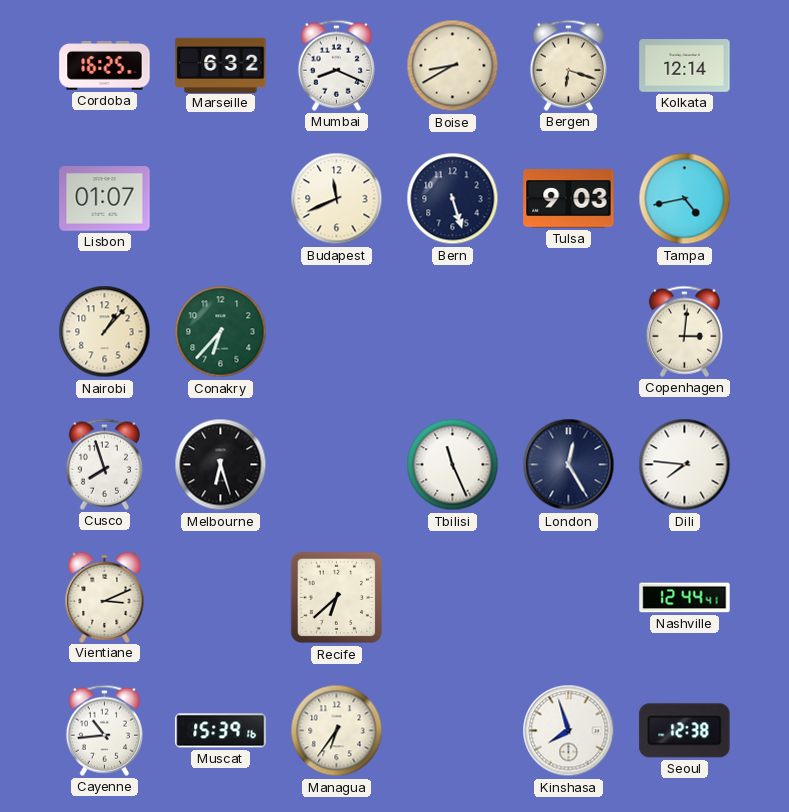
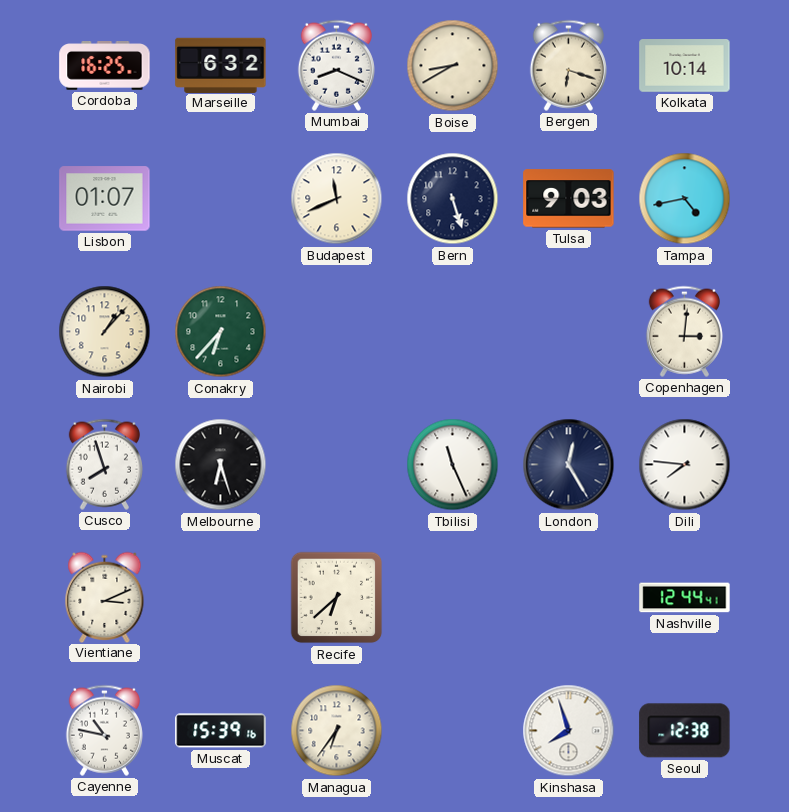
Kolkata: 12:14 -> 10:14 (685, 66)
Cayenne: 10:44 -> 10:47 (104, 730)
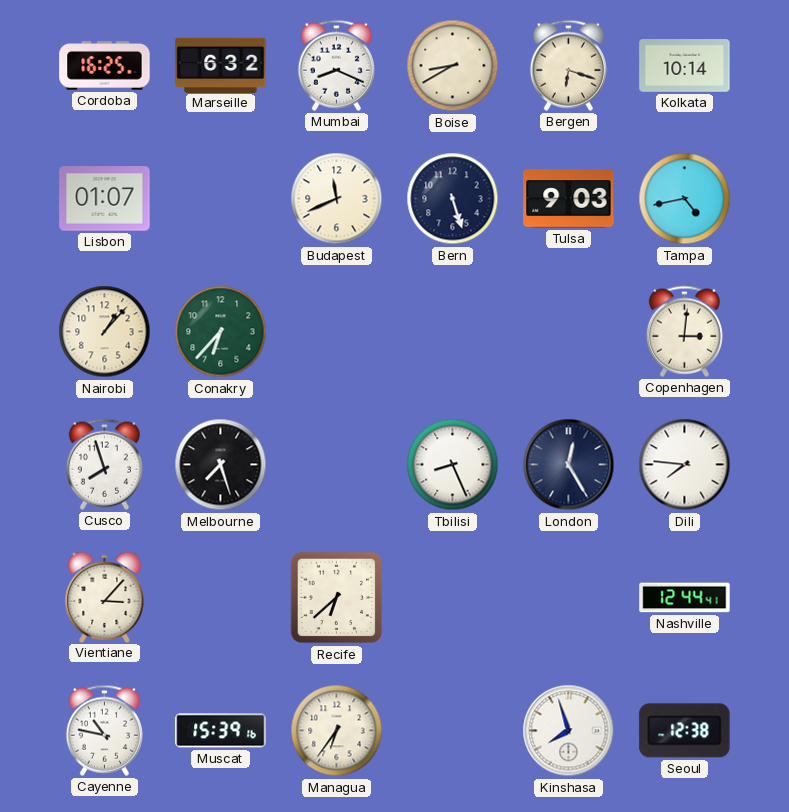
Melbourne: 6:27 -> 7:27 (221, 465)
Tbilisi: 11:26 -> 8:26 (453, 465)
Vientiane: 3:11 -> 3:07 (105, 597)
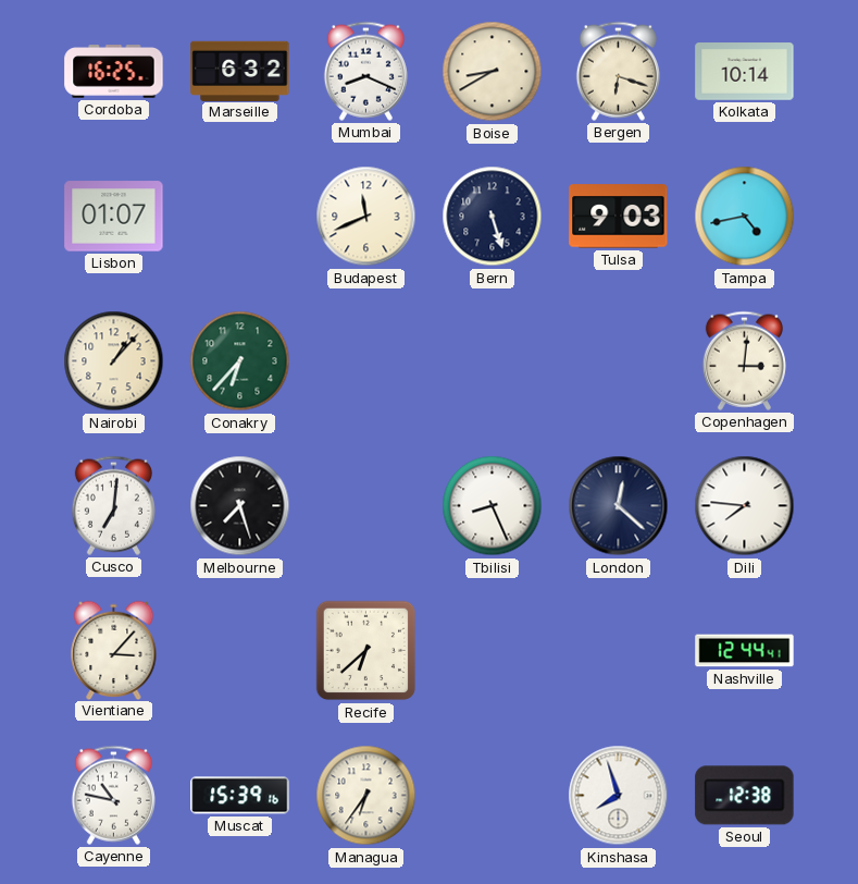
Cusco: 7:57 -> 7:01 (113, 505)
London: 12:25 -> 12:22 (619, 506)
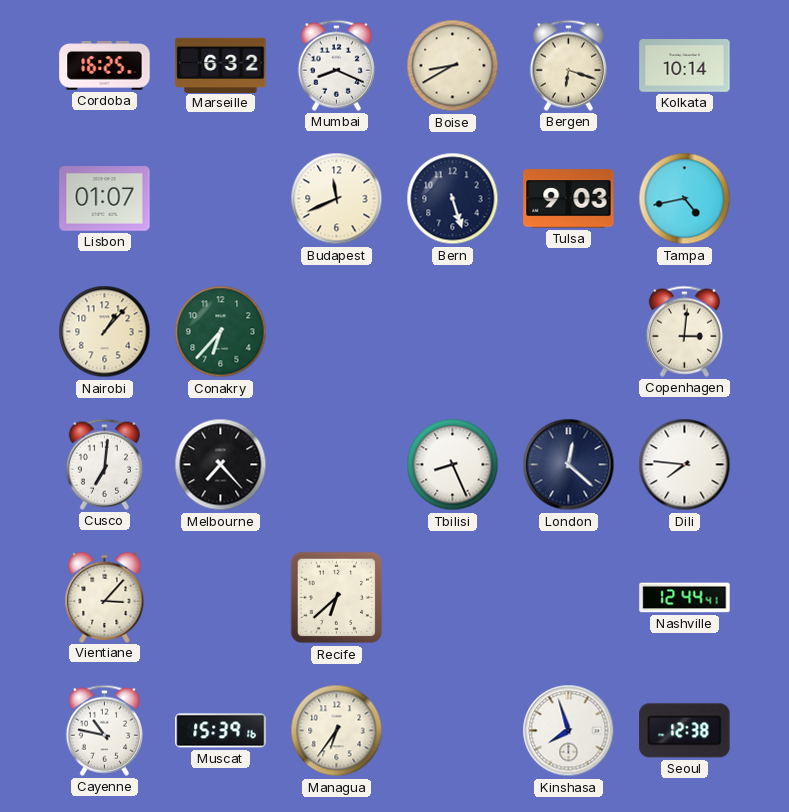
Melbourne: 7:27 -> 7:23 (221, 465)
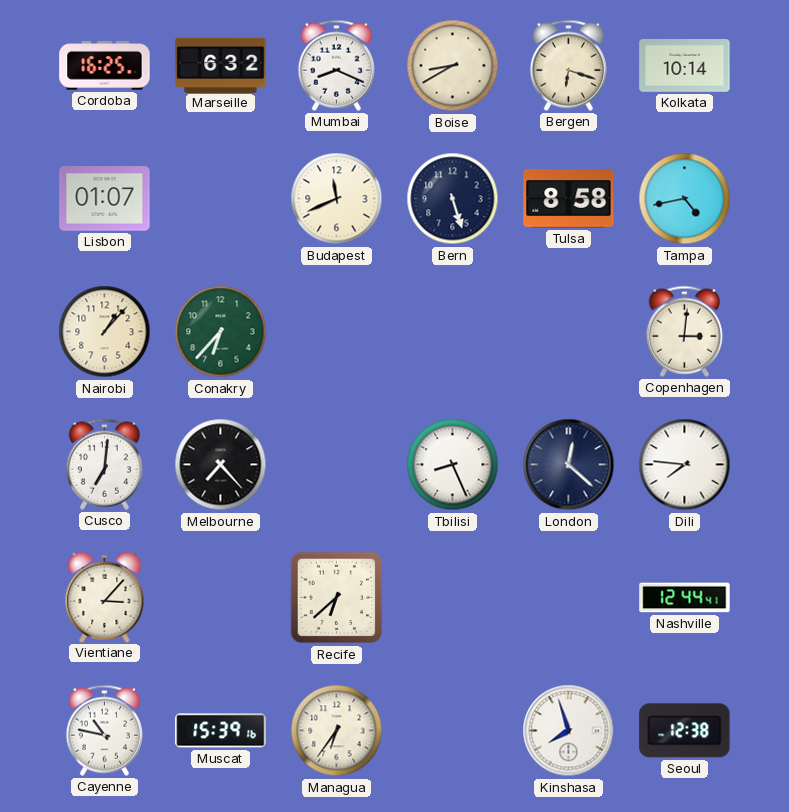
Tulsa: 9:03 -> 8:58 (569, 199)
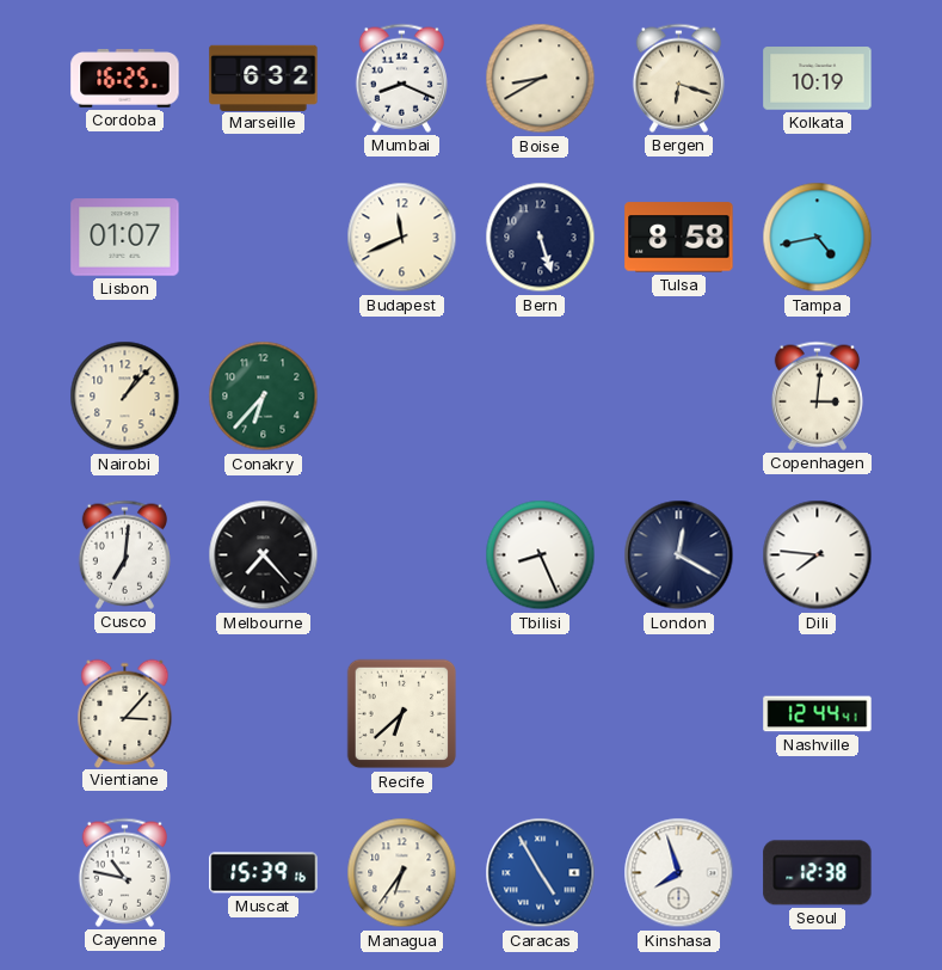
Kolkata: 10:14 -> 10:19 (818, 79)
London: 12:22 -> 12:20 (679, 555)
Caracas: none -> 4:55 (541, 873)
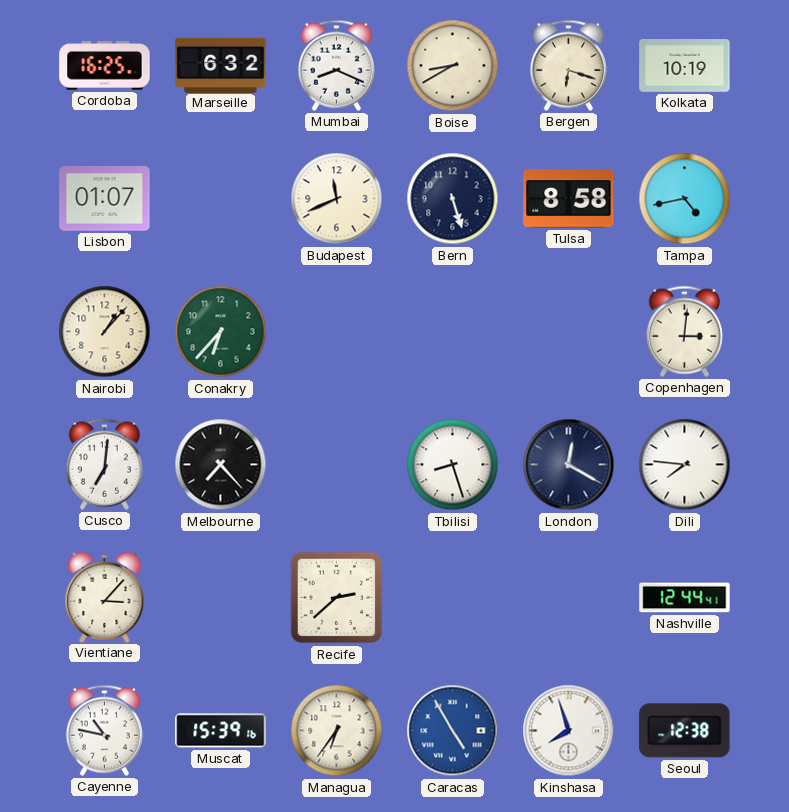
Tbilisi: 8:26 -> 8:27 (453, 465)
Recife: 6:38 -> 2:38 (337, 598)
